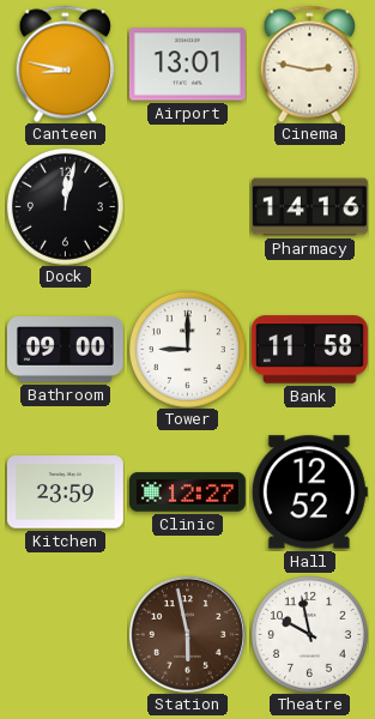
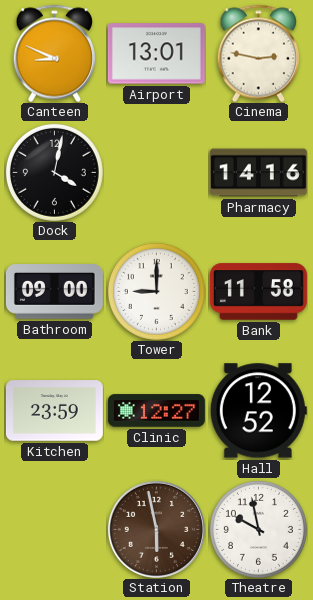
Canteen: 8:47 -> 8:49 (54, 53)
Dock: 12:02 -> 4:02 (54, 172)
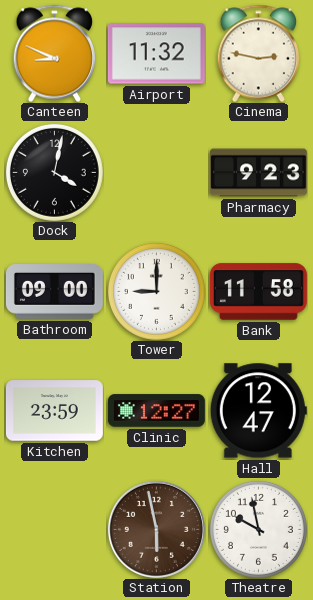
Airport: 13:01 -> 11:32 (156, 54)
Pharmacy: 14:16 -> 9:23 (258, 173)
Hall: 12:52 -> 12:47 (258, 411)
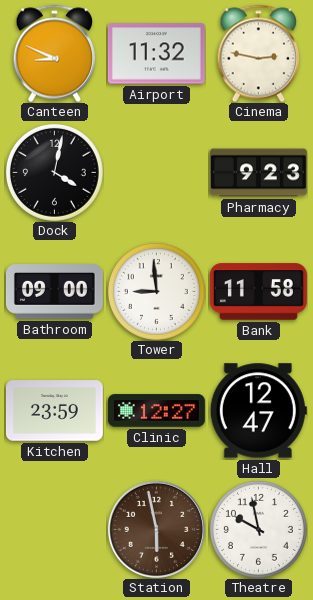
Tower: 9:00 -> 8:59 (156, 291)
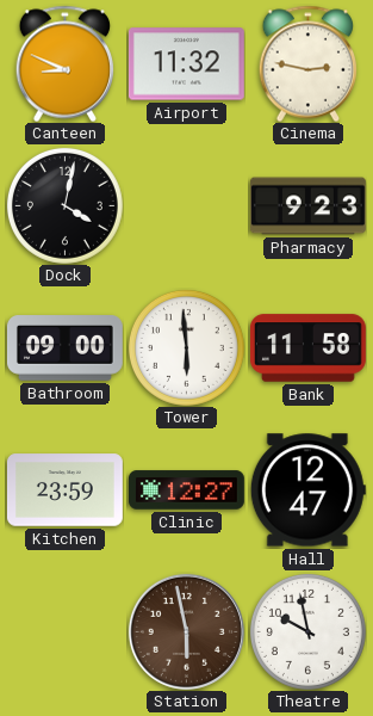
Tower: 8:59 -> 5:59 (186, 347)
